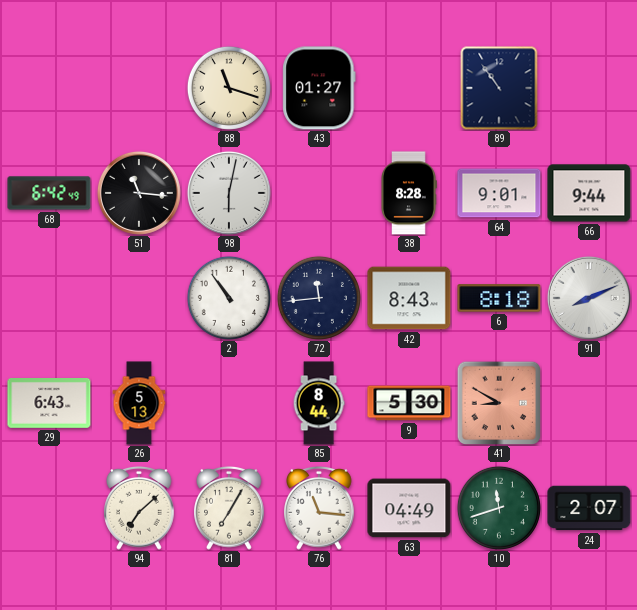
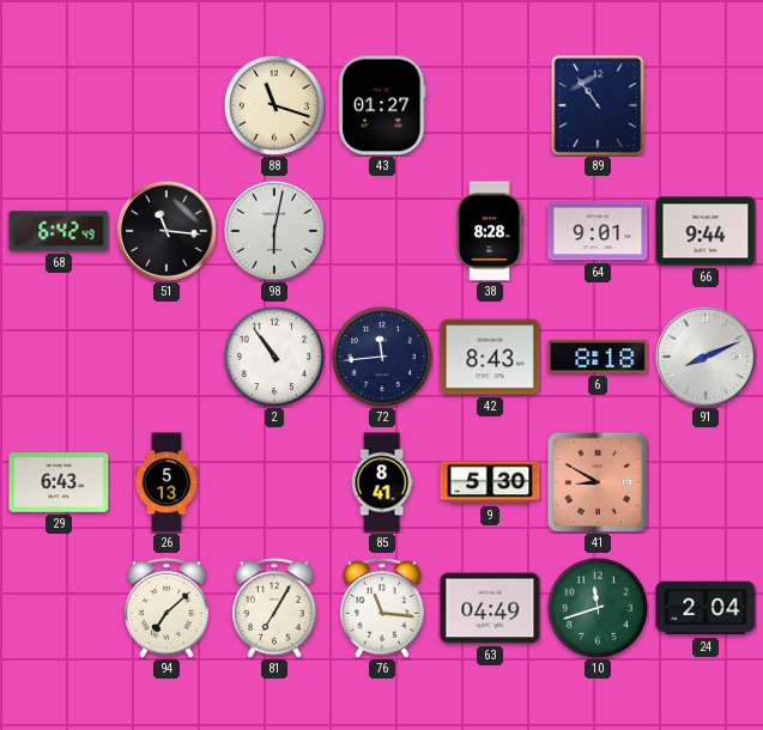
85: 8:44 -> 8:41 (382, 482)
24: 2:07 -> 2:04 (706, 608)
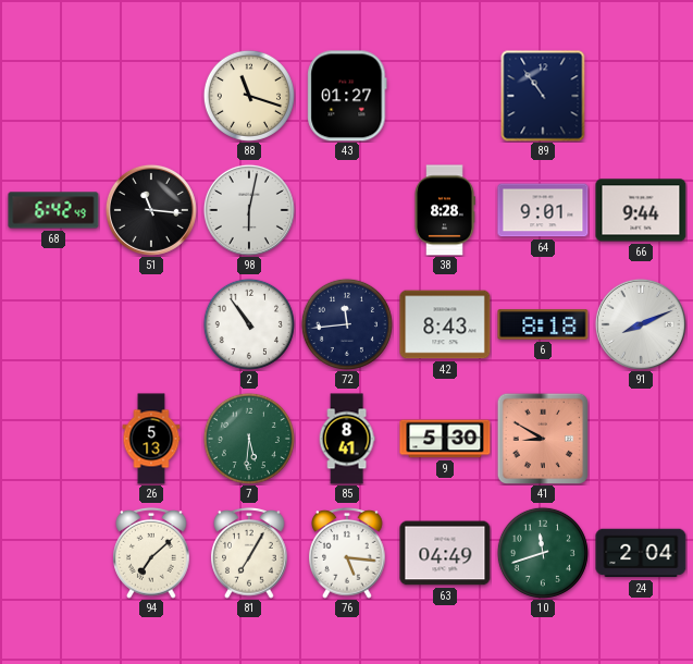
29: 6:43 -> none (59, 483)
7: none -> 5:31 (249, 439)
76: 11:16 -> 5:16 (347, 553)
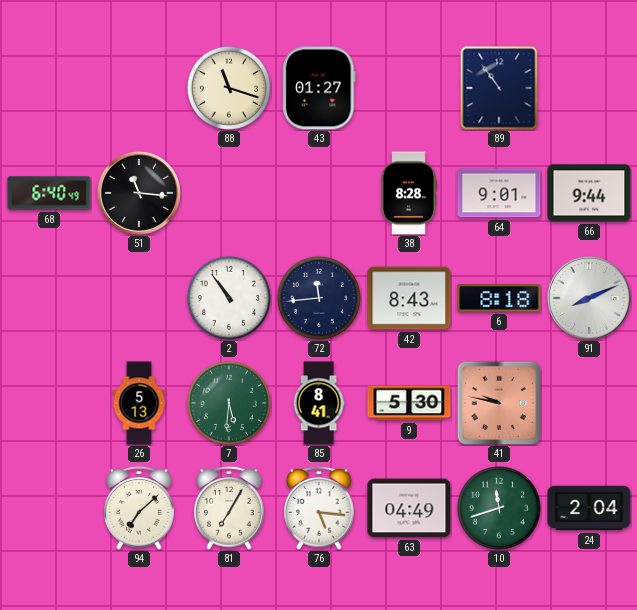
68: 6:42 -> 6:40 (49, 193)
98: 6:02 -> none (249, 210)
41: 8:50 -> 9:47 (498, 402)
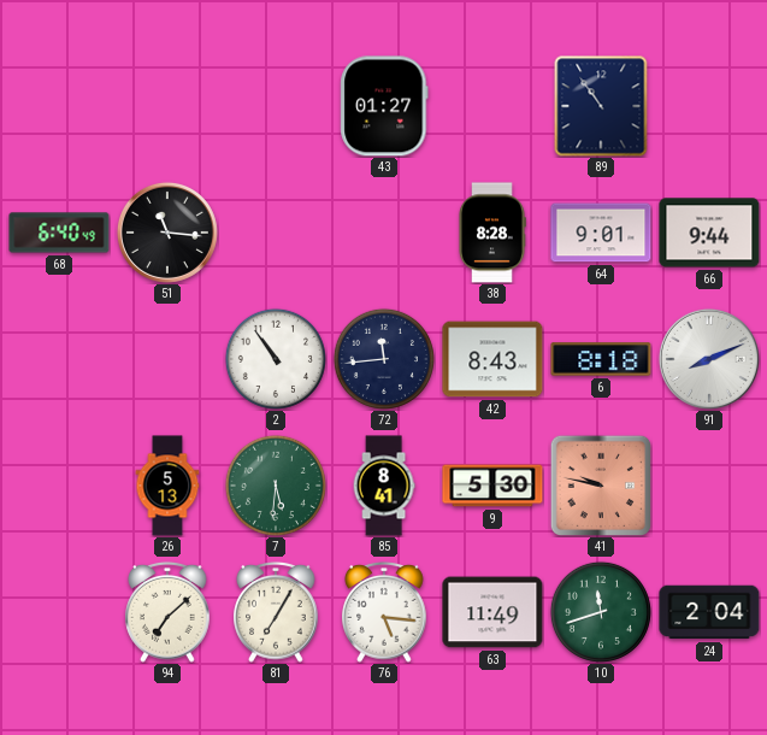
88: 11:18 -> none (229, 88)
63: 04:49 -> 11:49 (492, 612)
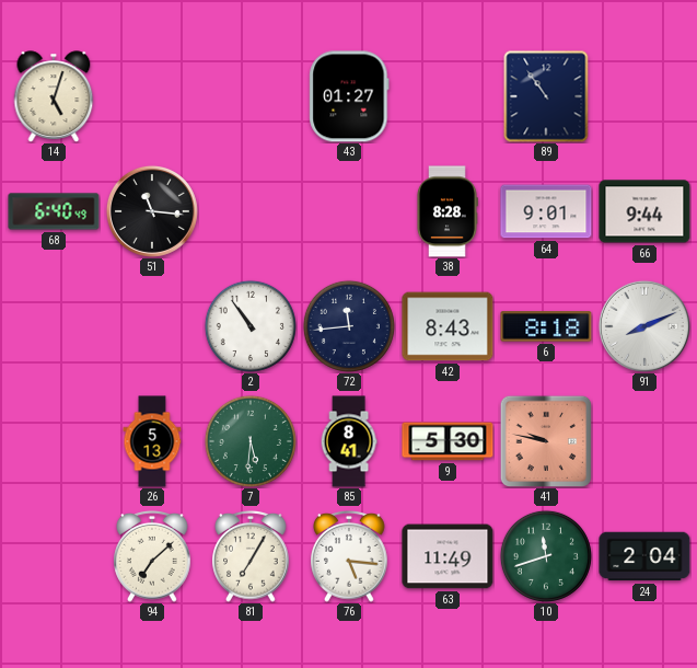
14: none -> 5:03 (54, 96)
